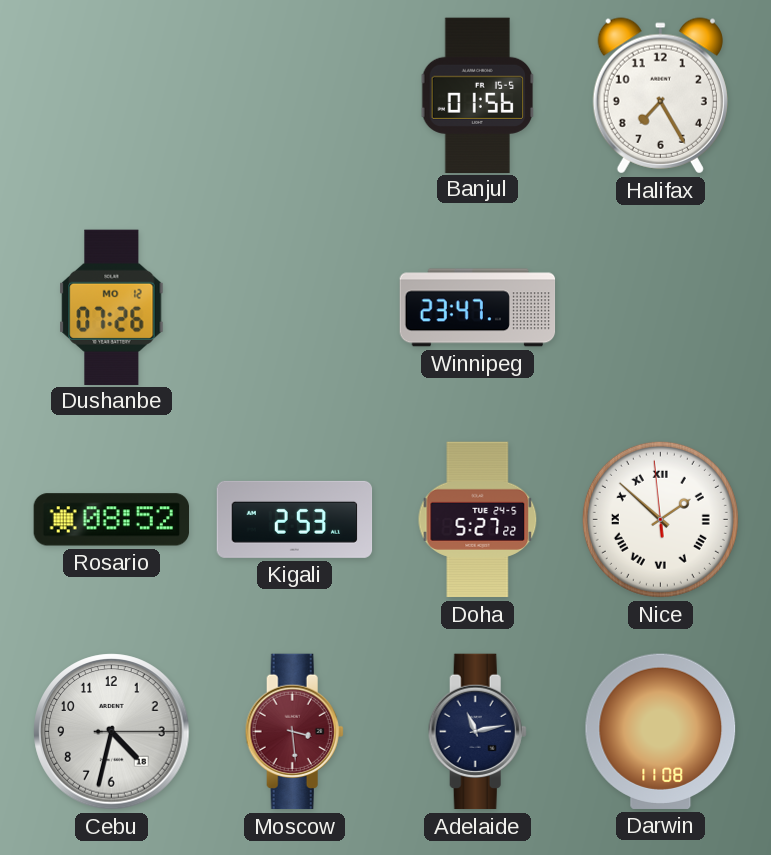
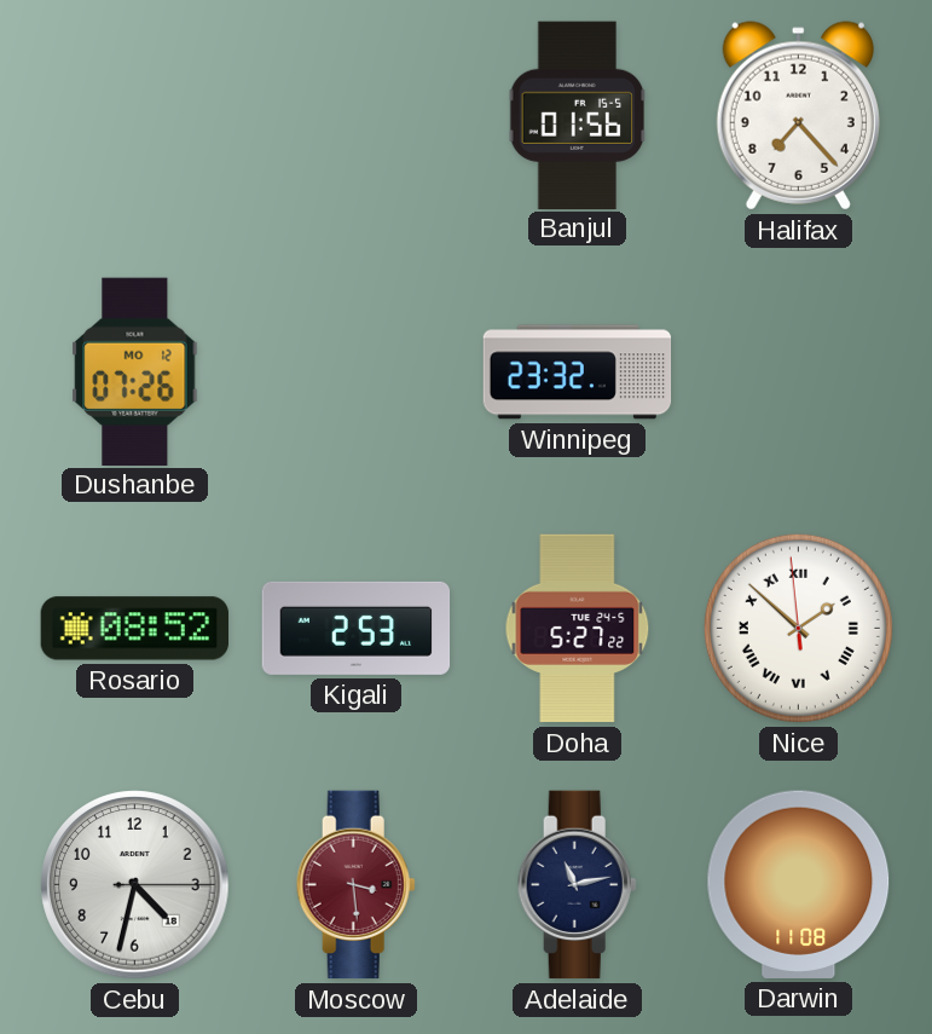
Halifax: 7:25 -> 7:23 (798, 116)
Winnipeg: 23:47 -> 23:32 (578, 372)
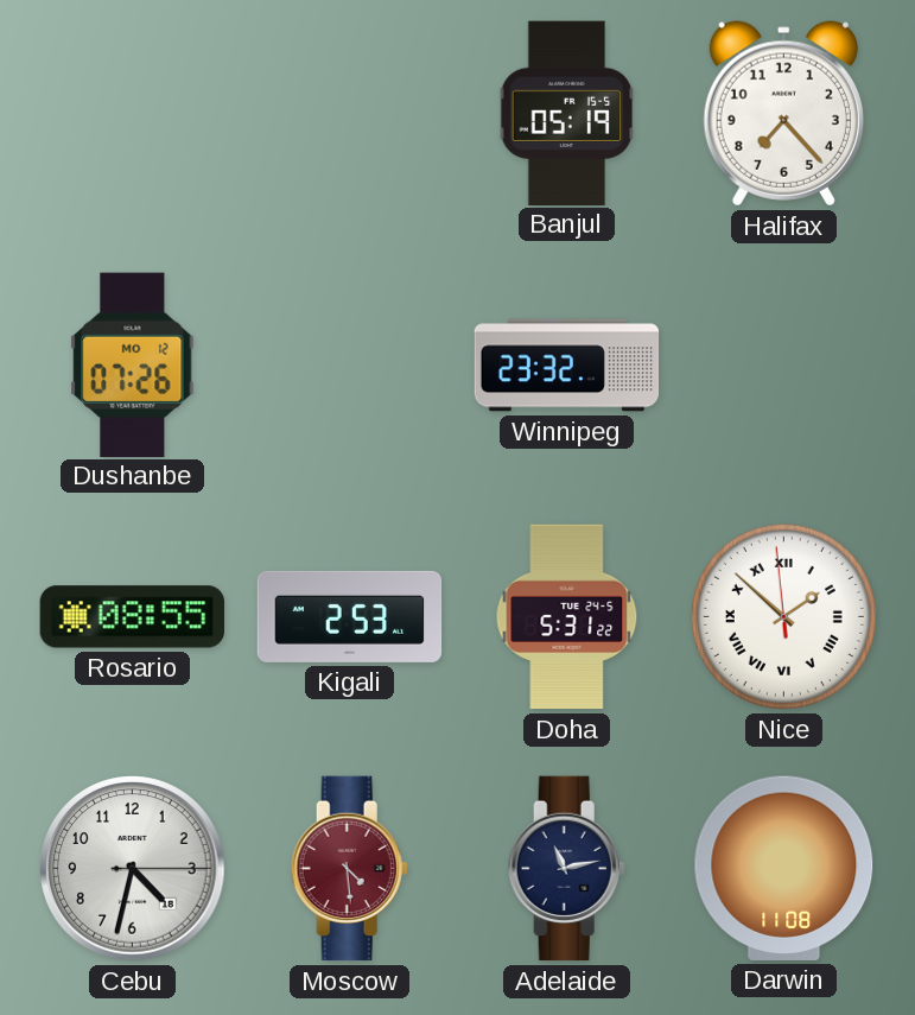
Banjul: 01:56 -> 05:19 (567, 113)
Rosario: 08:52 -> 08:55 (132, 617)
Doha: 5:27 -> 5:31 (567, 617)
Moscow: 3:29 -> 4:29 (349, 869)
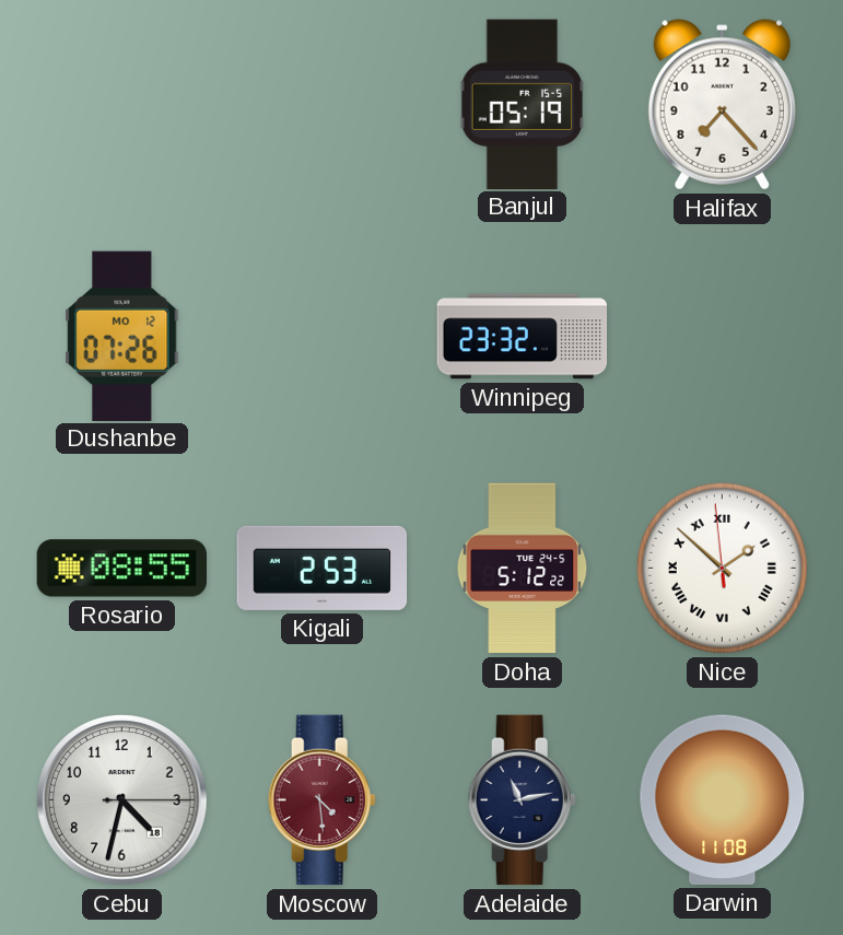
Doha: 5:31 -> 5:12 (523, 569)
